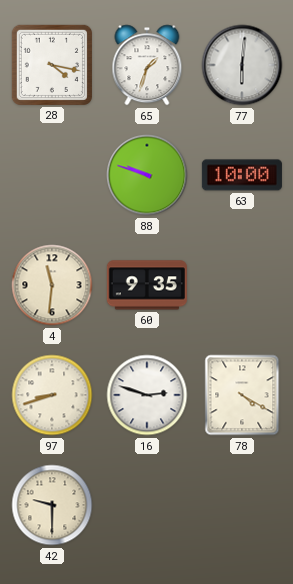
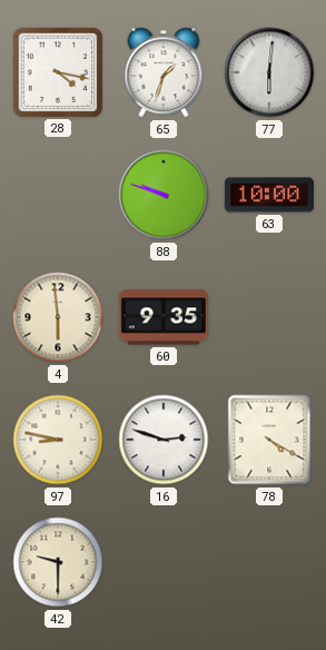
4: 11:31 -> 5:59 (58, 317)
97: 8:42 -> 8:47 (58, 440)
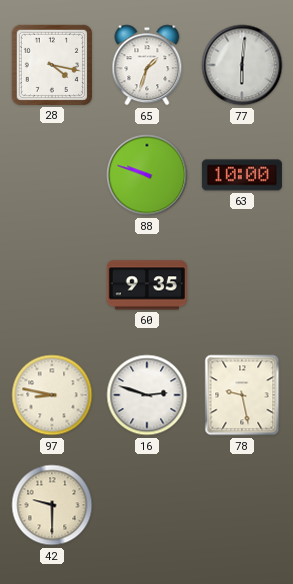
4: 5:59 -> none (58, 317)
78: 4:20 -> 9:28 (242, 395)
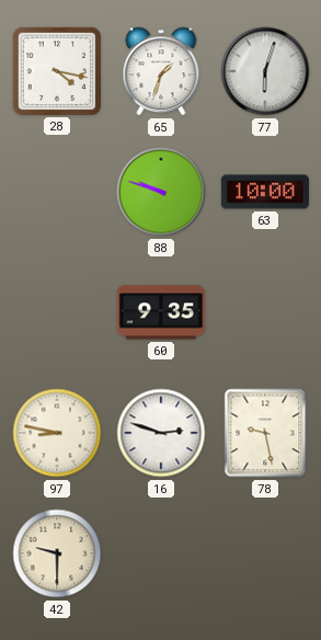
77: 6:01 -> 6:03 (265, 71)
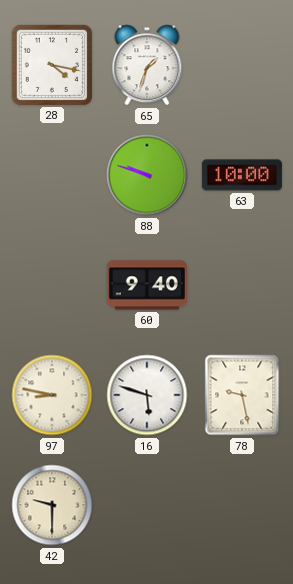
77: 6:03 -> none (265, 71)
60: 9:35 -> 9:40 (147, 285)
16: 2:48 -> 5:48 (147, 395)
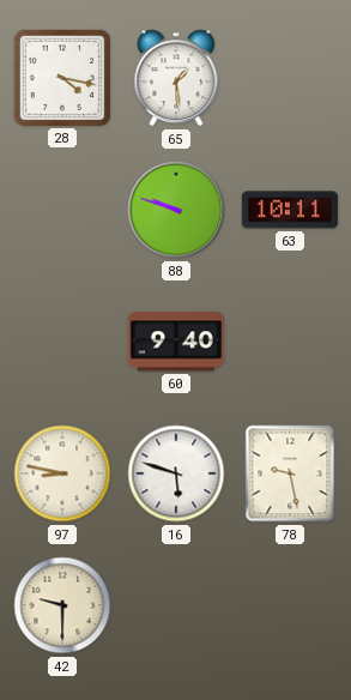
65: 1:33 -> 1:29 (176, 78)
63: 10:00 -> 10:11 (290, 210)
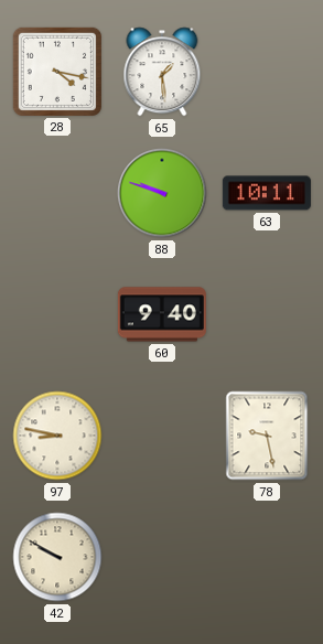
16: 5:48 -> none (176, 473)
42: 9:30 -> 9:50 (57, 557)
